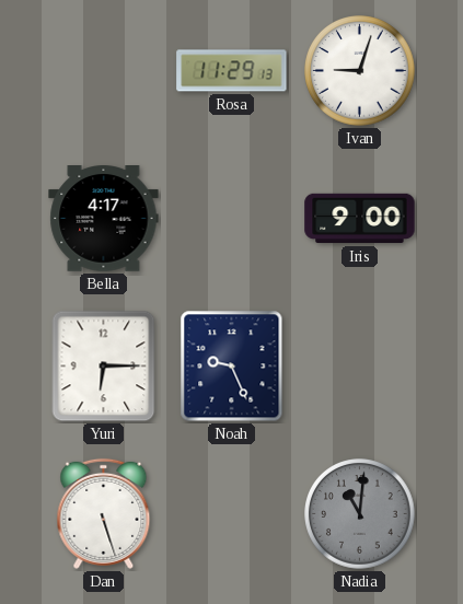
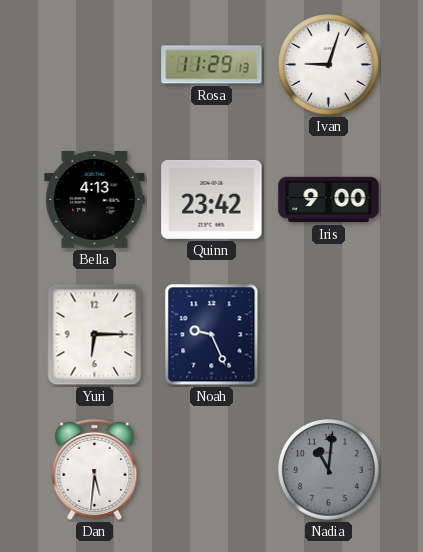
Bella: 4:17 -> 4:13 (95, 200)
Quinn: none -> 23:42 (212, 199)
Dan: 5:27 -> 5:31 (95, 469)
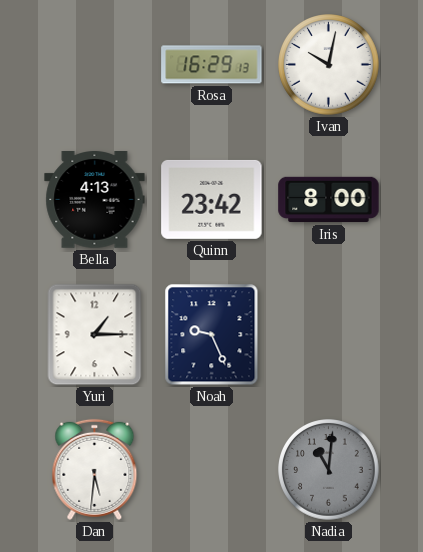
Rosa: 11:29 -> 16:29 (212, 65)
Ivan: 9:03 -> 10:02 (329, 65)
Iris: 9:00 -> 8:00 (329, 200)
Yuri: 6:15 -> 1:15 (95, 335)
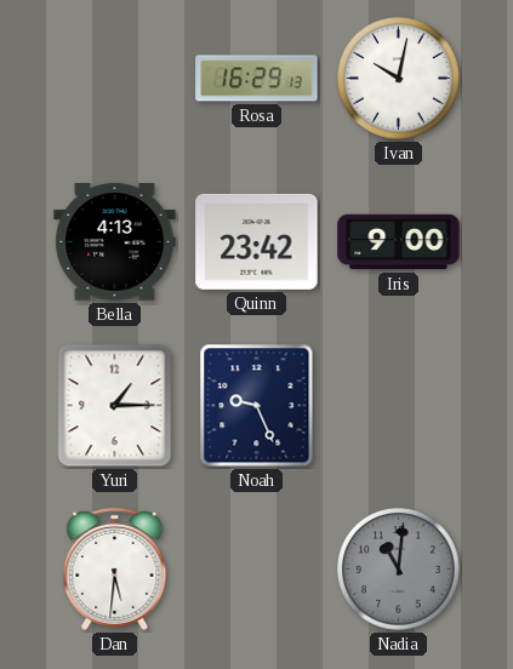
Iris: 8:00 -> 9:00 (399, 242)
